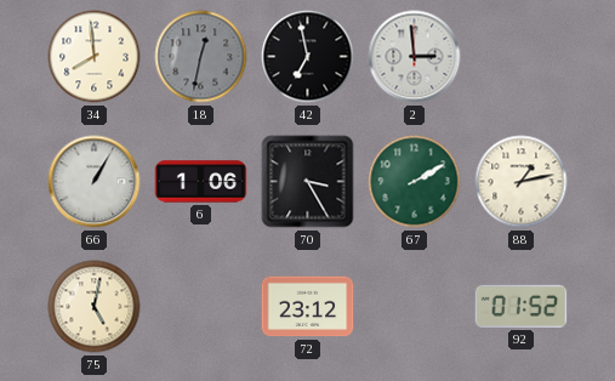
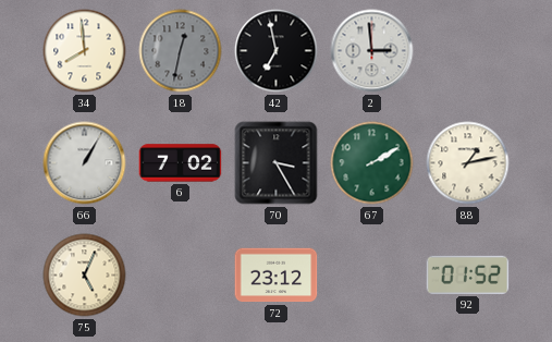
6: 1:06 -> 7:02 (181, 163)
75: 5:02 -> 5:04 (85, 276)
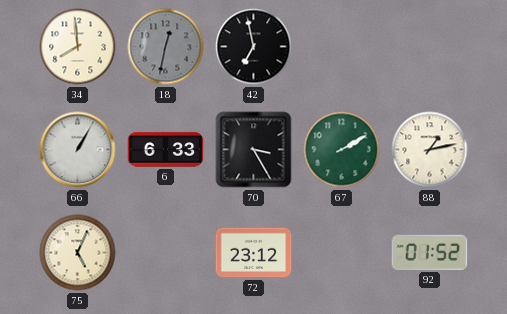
2: 2:59 -> none (372, 51)
6: 7:02 -> 6:33 (166, 150)
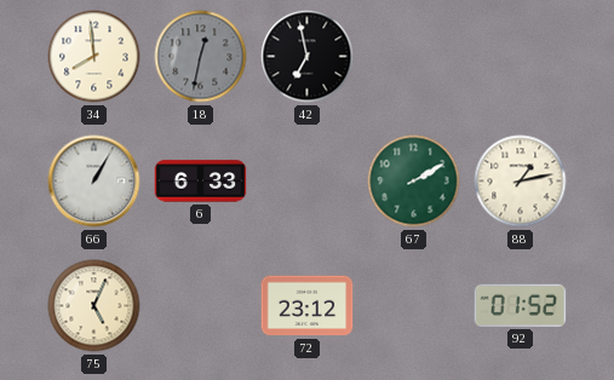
70: 3:25 -> none (254, 150)
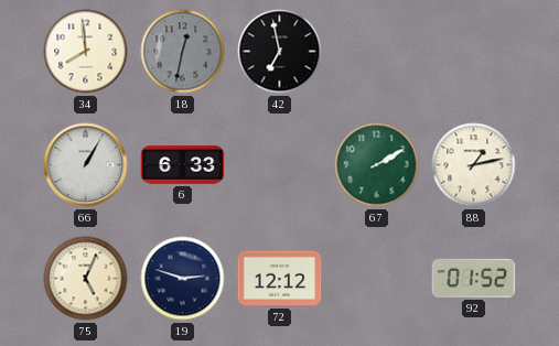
19: none -> 2:48 (183, 279)
72: 23:12 -> 12:12 (280, 279)
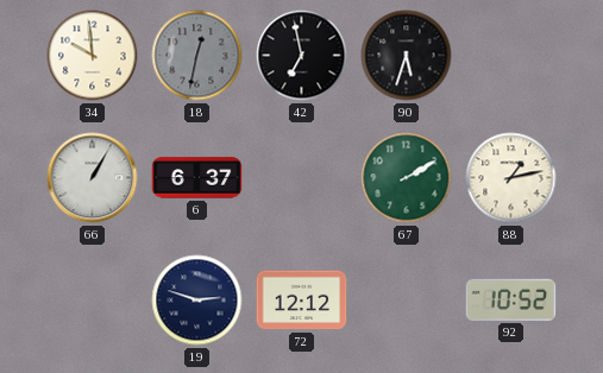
34: 7:59 -> 9:59 (93, 56)
90: none -> 5:33 (407, 56)
6: 6:33 -> 6:37 (197, 178)
75: 5:04 -> none (86, 279)
92: 01:52 -> 10:52 (511, 299)
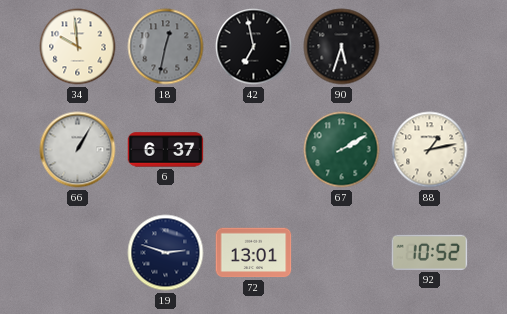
72: 12:12 -> 13:01 (254, 253)
